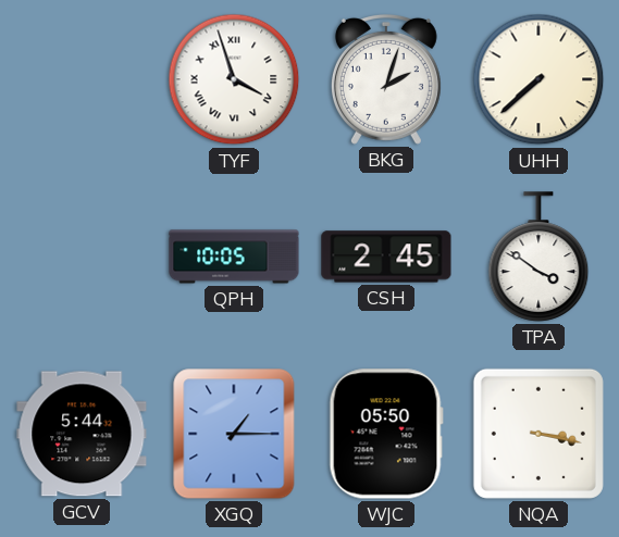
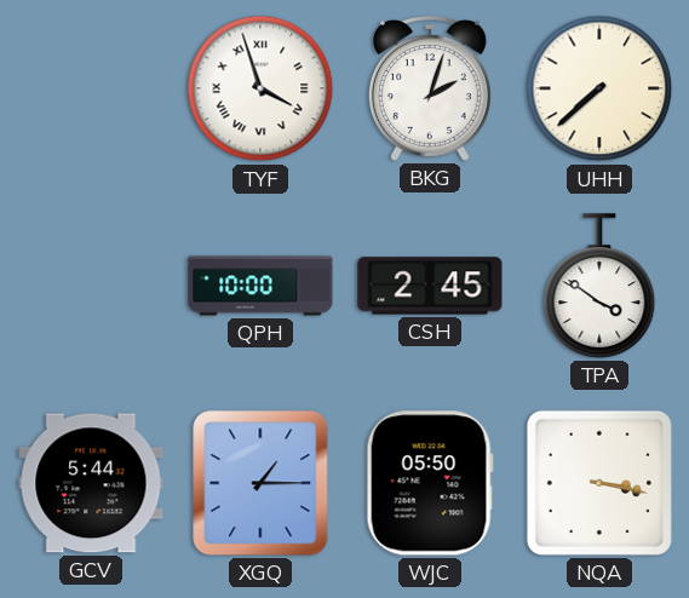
QPH: 10:05 -> 10:00 (260, 286)
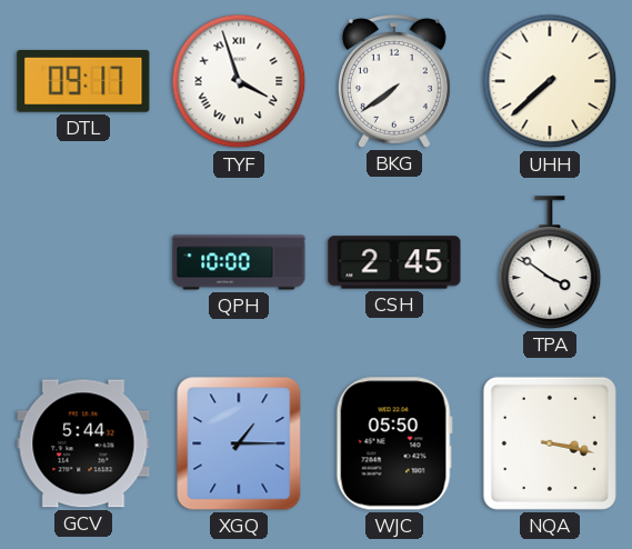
DTL: none -> 09:17 (83, 81)
BKG: 2:03 -> 7:39 (394, 81)
